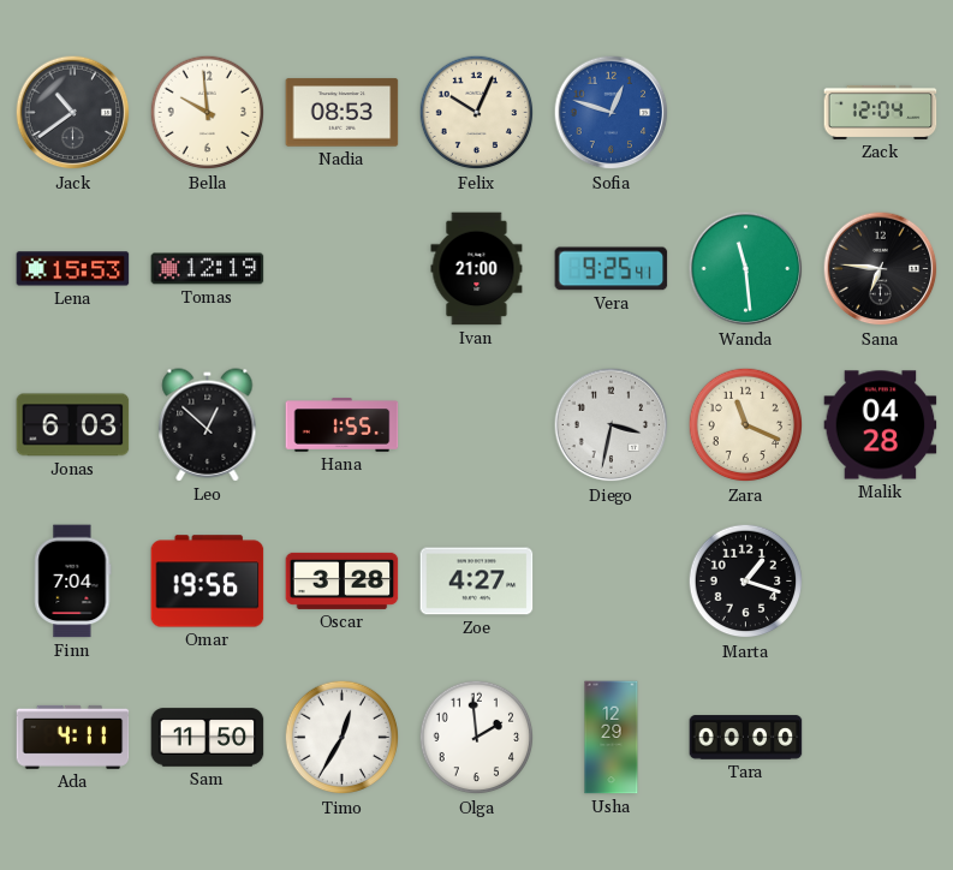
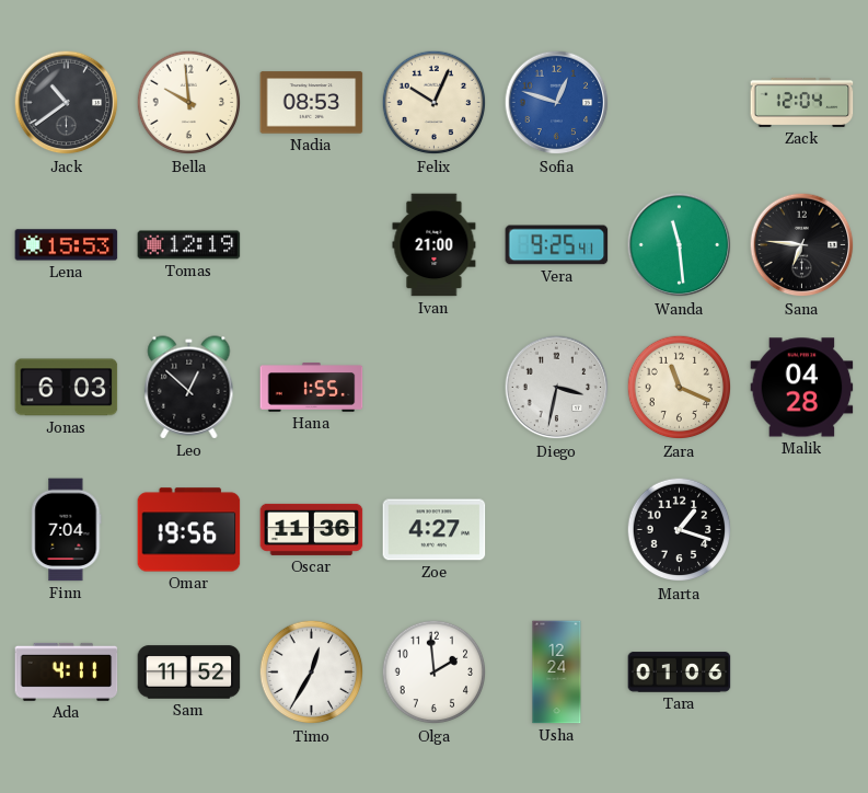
Oscar: 3:28 -> 11:36 (312, 529)
Sam: 11:50 -> 11:52 (189, 673)
Usha: 12:29 -> 12:24 (557, 673)
Tara: 00:00 -> 01:06 (680, 673)
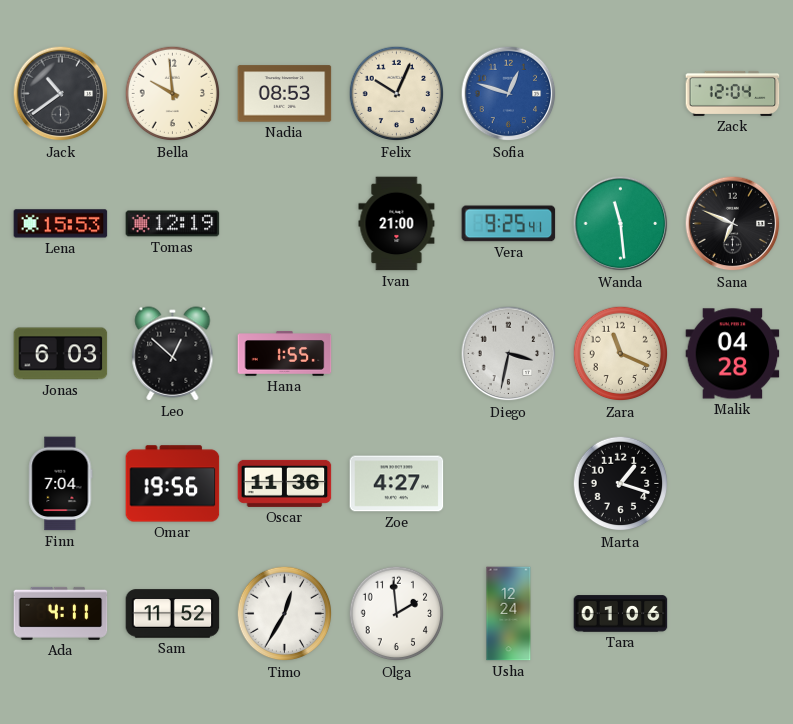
Sana: 6:46 -> 6:49 (733, 224)
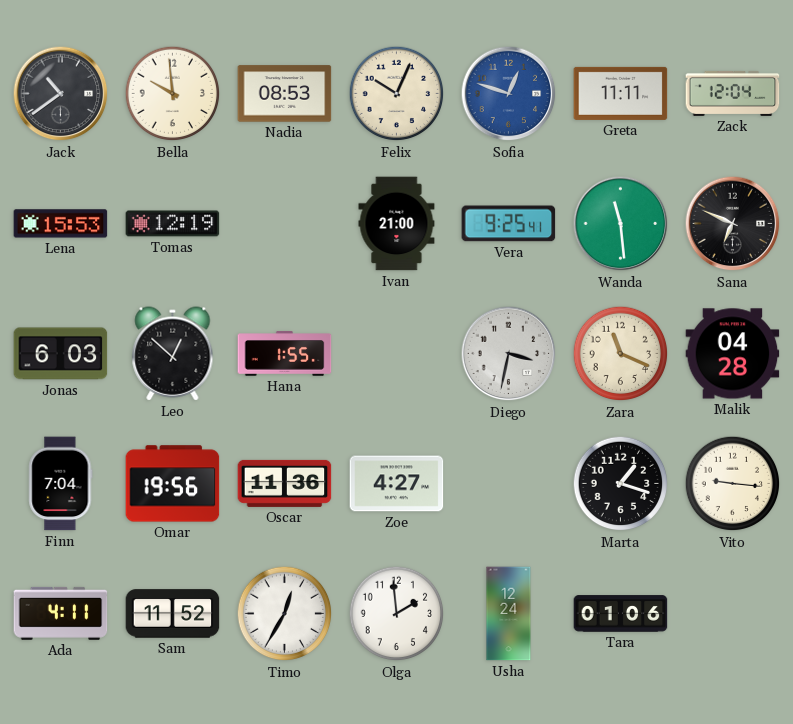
Greta: none -> 11:11 (621, 93)
Vito: none -> 9:16 (733, 484)
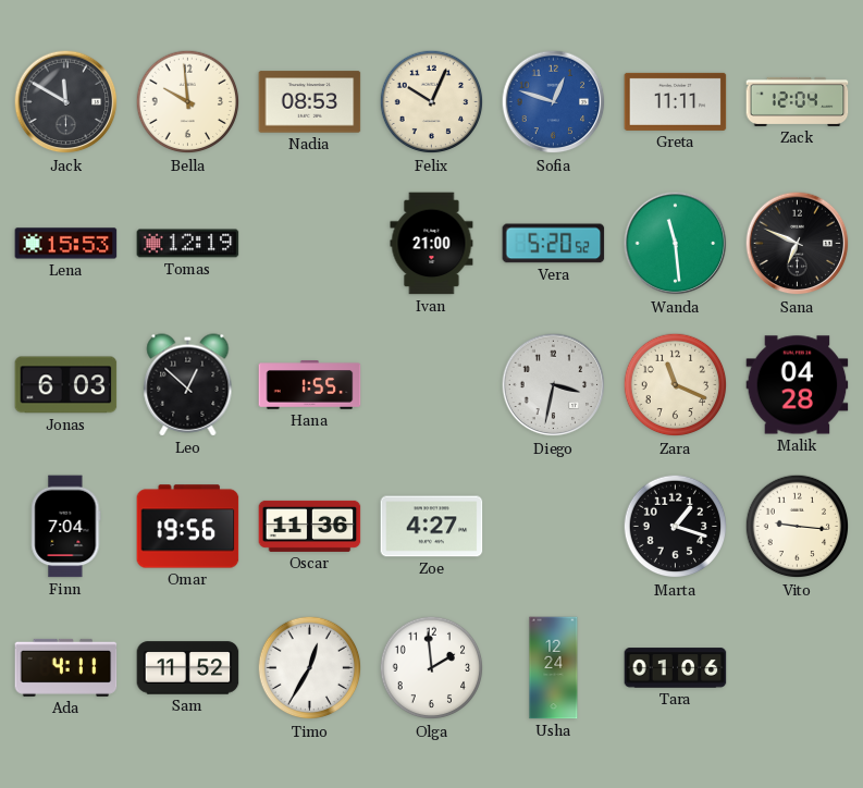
Jack: 10:39 -> 11:50 (66, 102)
Vera: 9:25 -> 5:20 (554, 244)
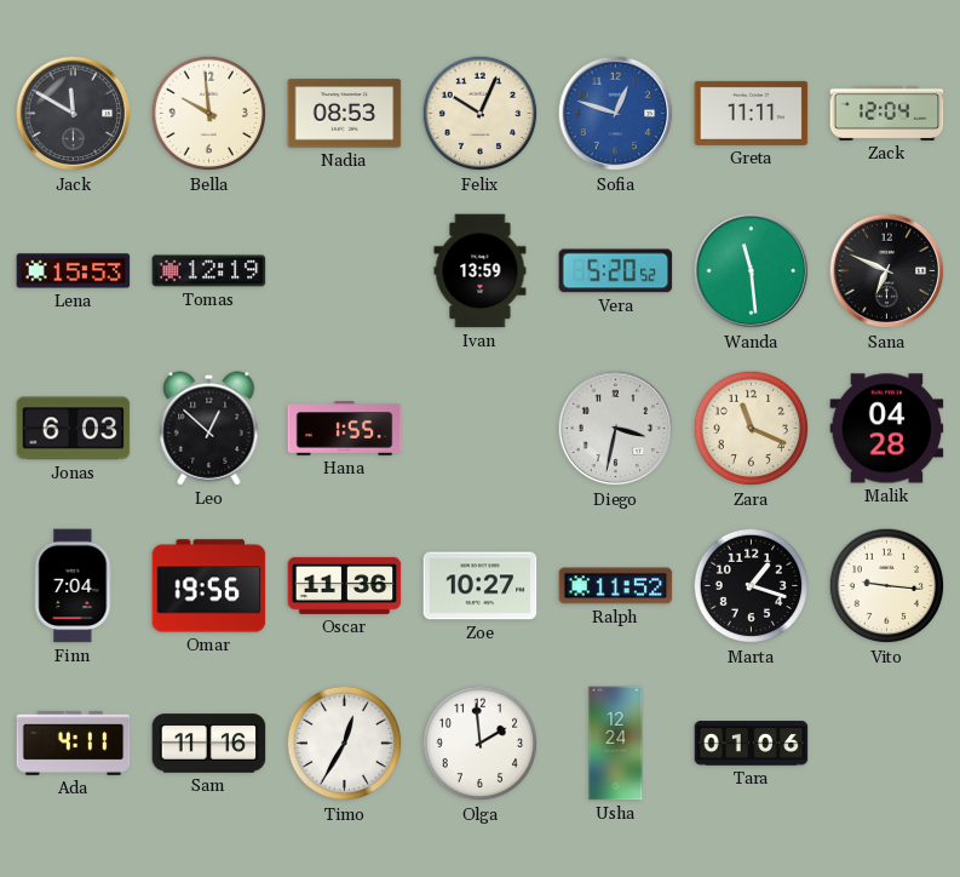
Ivan: 21:00 -> 13:59 (481, 271)
Zoe: 4:27 -> 10:27 (481, 586)
Ralph: none -> 11:52 (616, 586)
Sam: 11:52 -> 11:16 (209, 744)
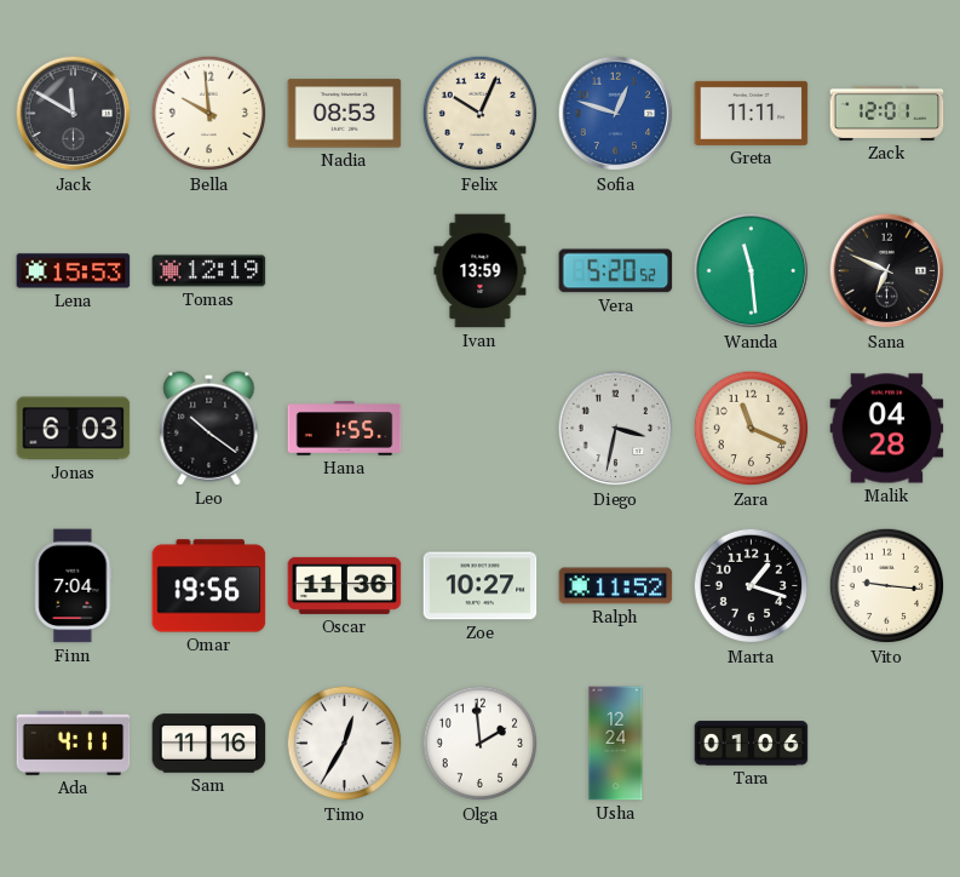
Zack: 12:04 -> 12:01 (887, 113)
Leo: 12:52 -> 10:21 (209, 429)
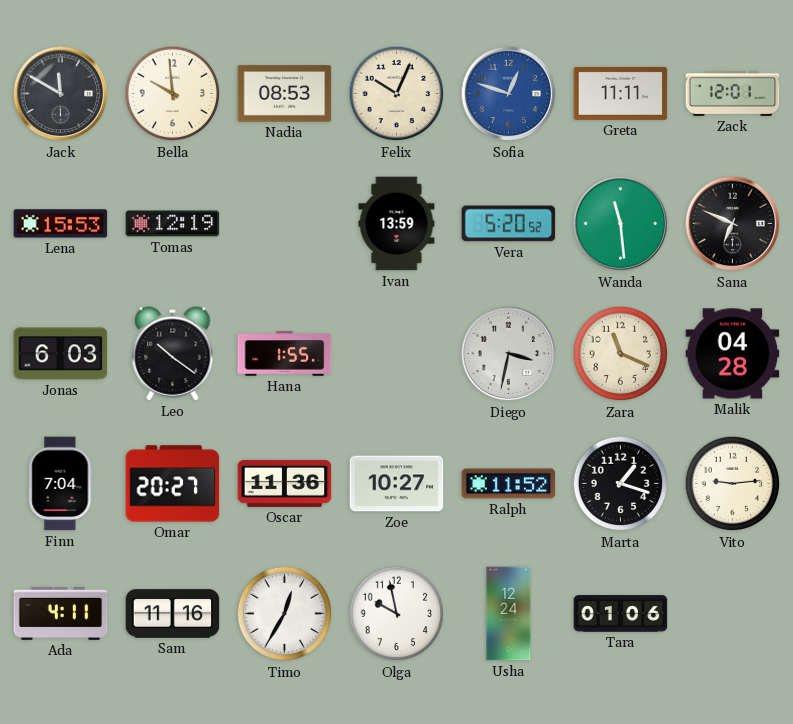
Omar: 19:56 -> 20:27 (173, 484)
Vito: 9:16 -> 9:14 (733, 484)
Olga: 1:59 -> 9:58 (397, 614)
